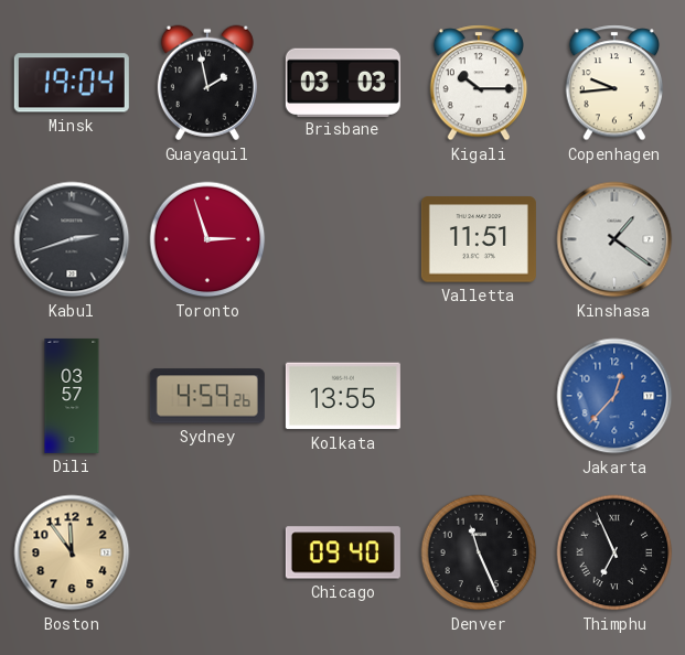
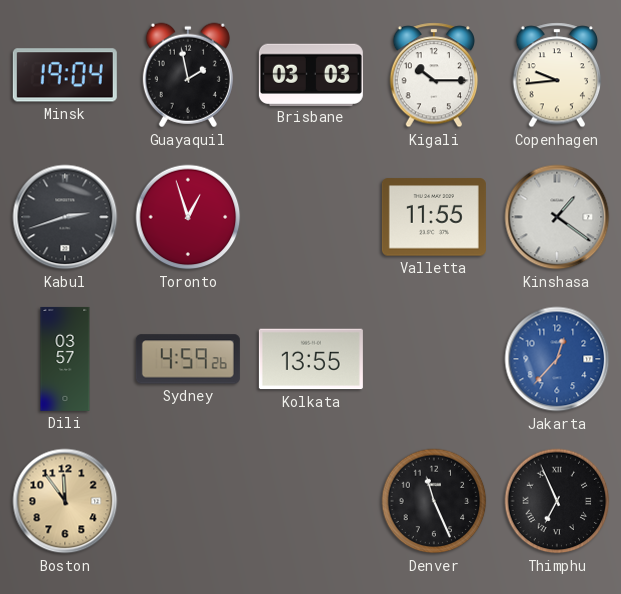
Toronto: 2:57 -> 12:57 (188, 217)
Valletta: 11:51 -> 11:55 (434, 217)
Chicago: 09:40 -> none (343, 552)
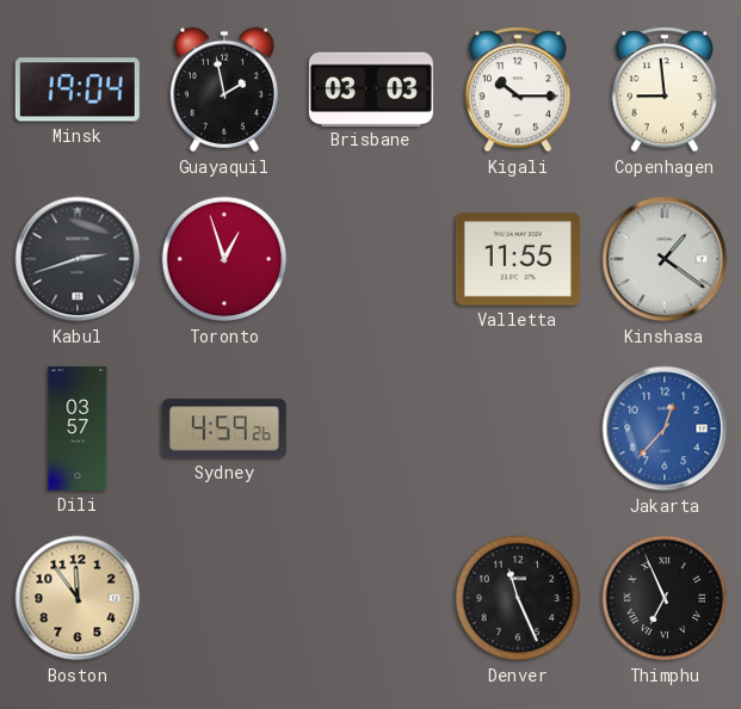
Copenhagen: 9:44 -> 8:59 (665, 90)
Kolkata: 13:55 -> none (311, 359)
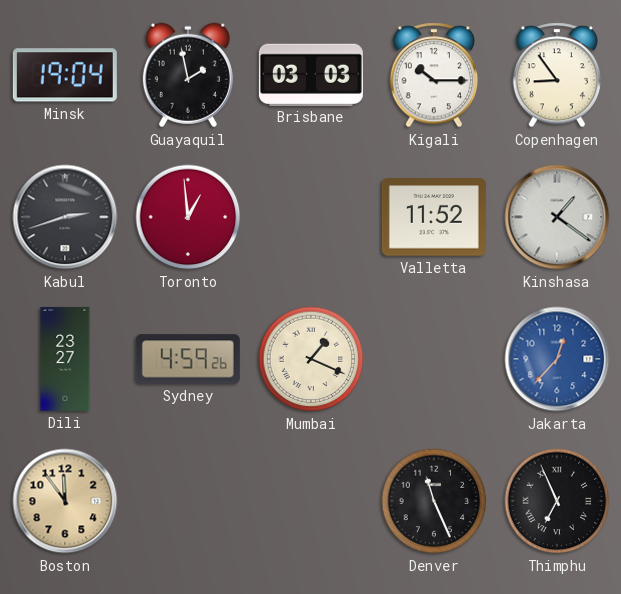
Copenhagen: 8:59 -> 8:54 (557, 75)
Toronto: 12:57 -> 12:59 (188, 217)
Valletta: 11:55 -> 11:52 (434, 217)
Dili: 03:57 -> 23:27 (65, 359)
Mumbai: none -> 1:19 (311, 359)
